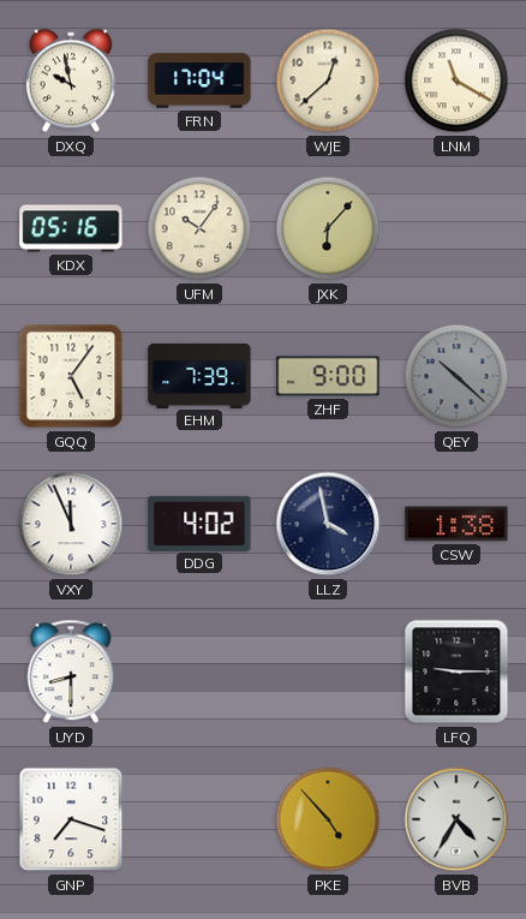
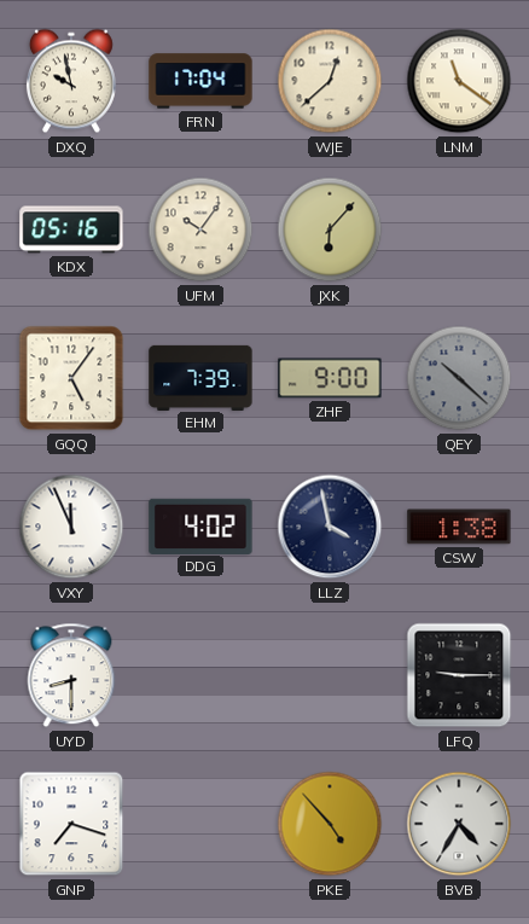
LNM: 11:20 -> 11:21 (459, 81)
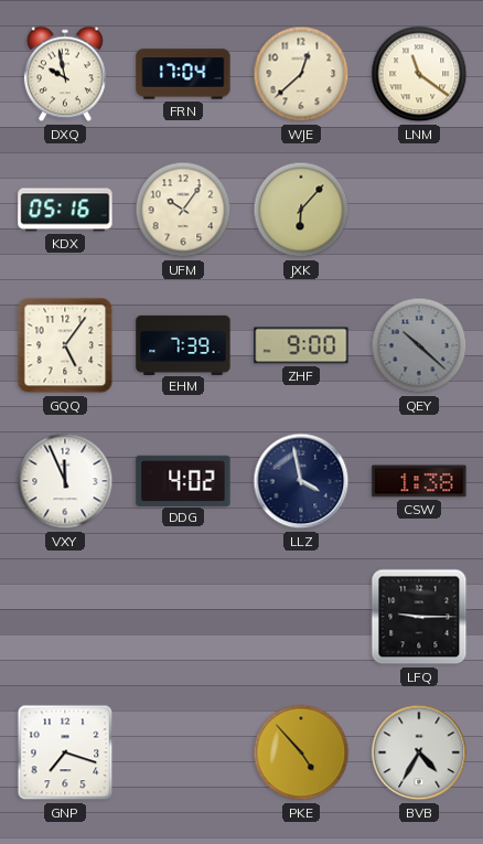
UYD: 8:30 -> none (71, 675)
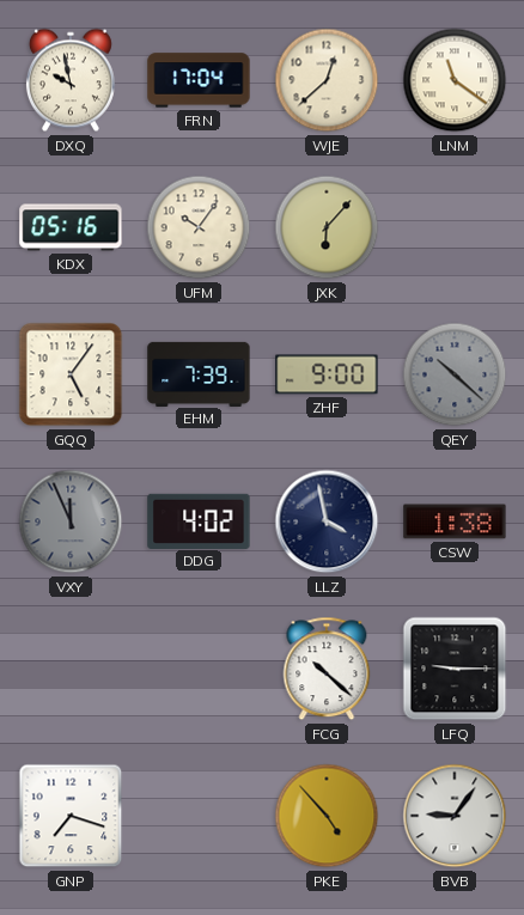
VXY dial: white -> grey (71, 521)
FCG: none -> 10:22 (327, 669)
BVB: 4:35 -> 9:06 (455, 816)
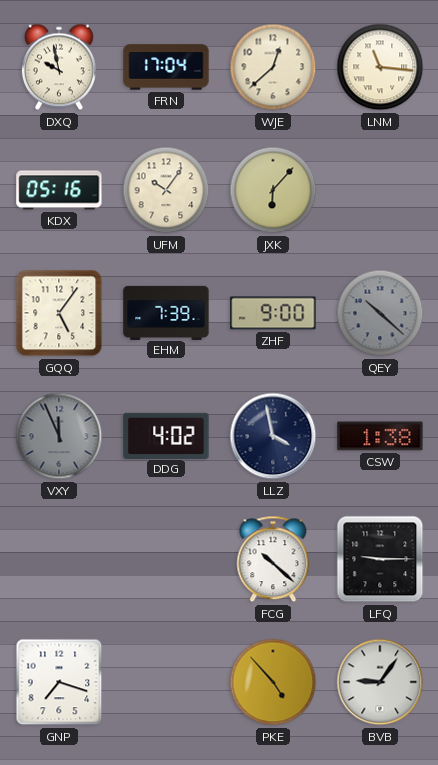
LNM: 11:21 -> 11:16 (380, 67)
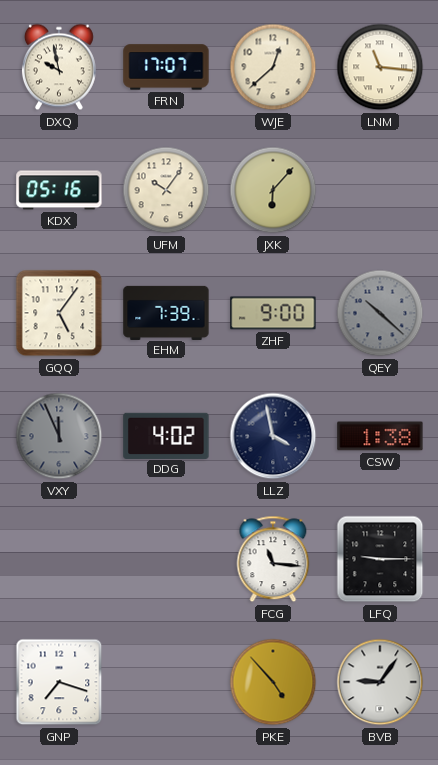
FRN: 17:04 -> 17:07 (166, 67)
FCG: 10:22 -> 11:16 (273, 559)
